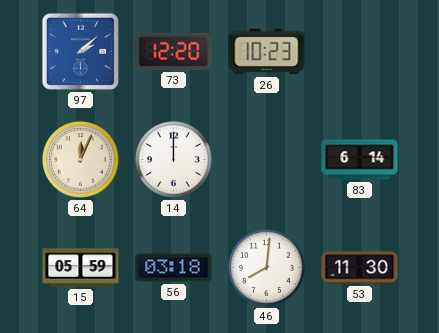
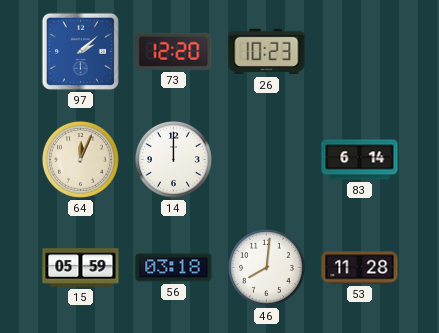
53: 11:30 -> 11:28 (360, 268)
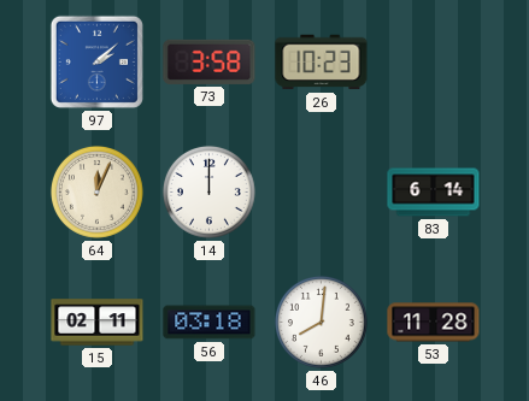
73: 12:20 -> 3:58 (210, 61)
15: 05:59 -> 02:11 (98, 323)
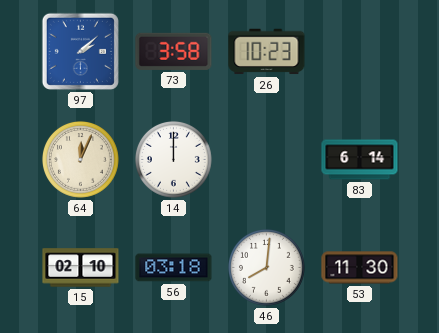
15: 02:11 -> 02:10 (81, 268)
53: 11:28 -> 11:30 (360, 268)
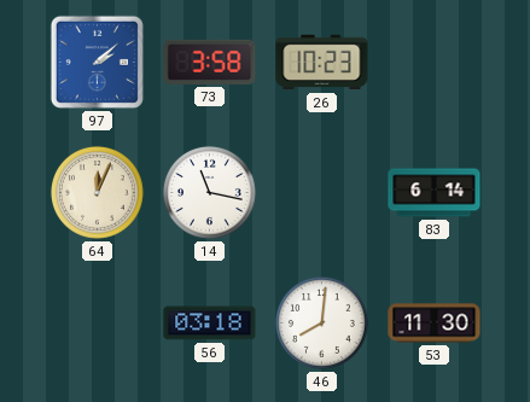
14: 12:00 -> 11:17 (209, 192)
15: 02:10 -> none (81, 268)
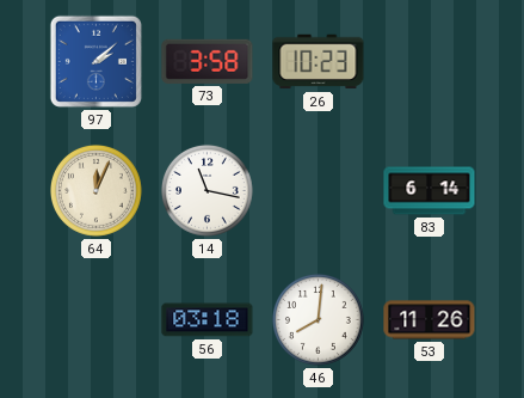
53: 11:30 -> 11:26 (430, 320)
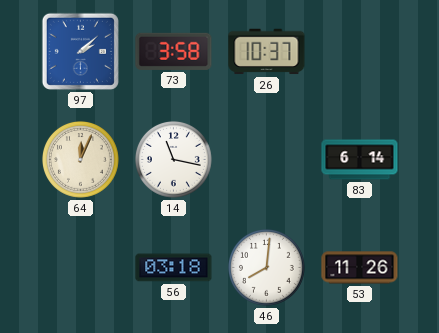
26: 10:23 -> 10:37 (267, 52)
